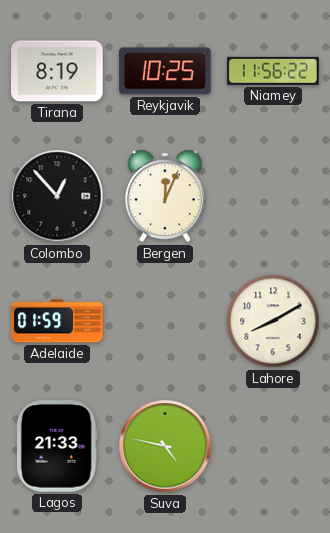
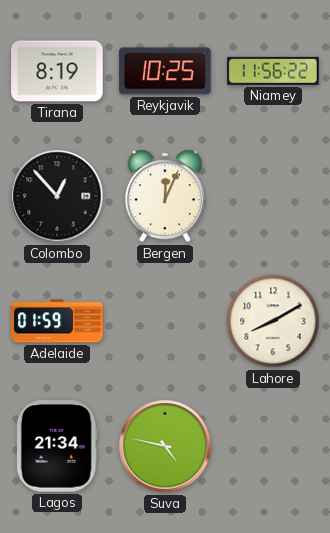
Lagos: 21:33 -> 21:34 (57, 446)
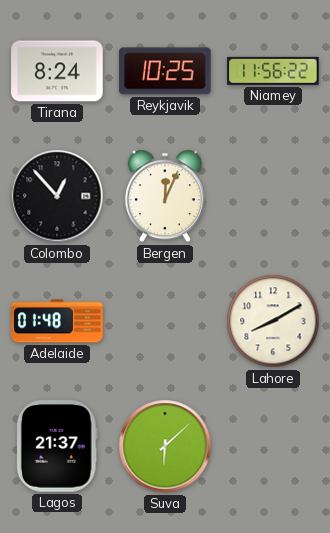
Tirana: 8:19 -> 8:24 (57, 71)
Adelaide: 01:59 -> 01:48 (57, 321)
Lagos: 21:34 -> 21:37 (57, 446)
Suva: 4:47 -> 6:08 (165, 446)
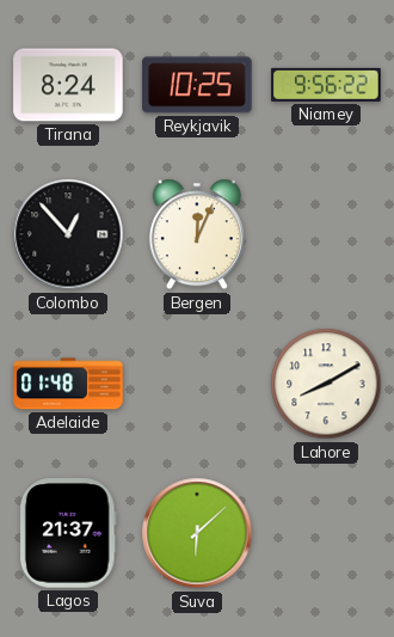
Niamey: 11:56 -> 9:56 (326, 85)
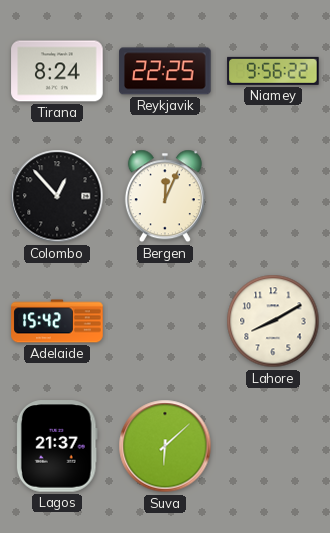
Reykjavik: 10:25 -> 22:25 (165, 71)
Adelaide: 01:48 -> 15:42 (57, 321)
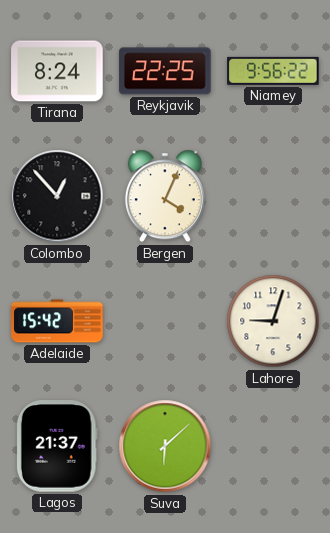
Bergen: 12:04 -> 4:04 (165, 196)
Lahore: 8:10 -> 9:03 (273, 321)
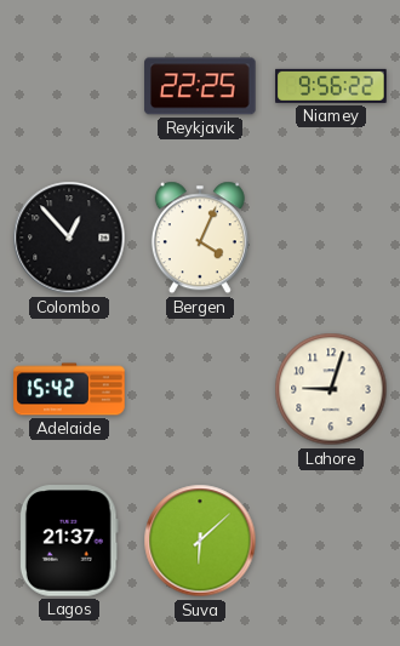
Tirana: 8:24 -> none (57, 71)
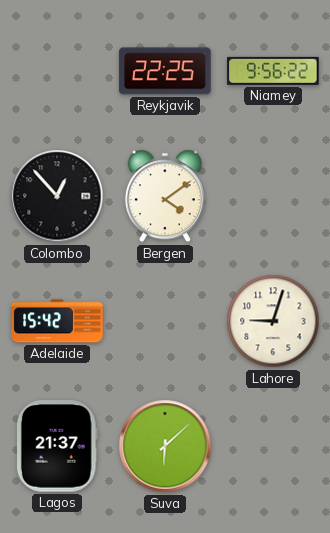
Bergen: 4:04 -> 4:09 (165, 196)
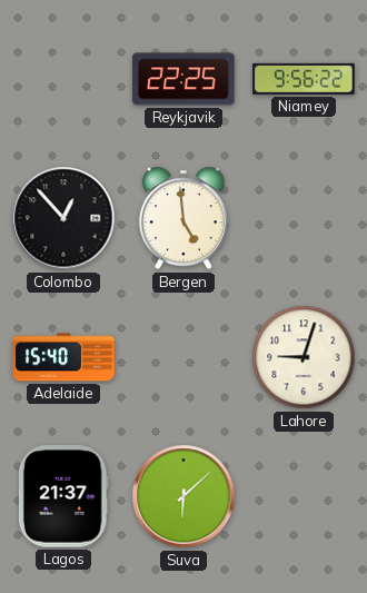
Bergen: 4:09 -> 4:59 (183, 218)
Adelaide: 15:42 -> 15:40 (63, 357)
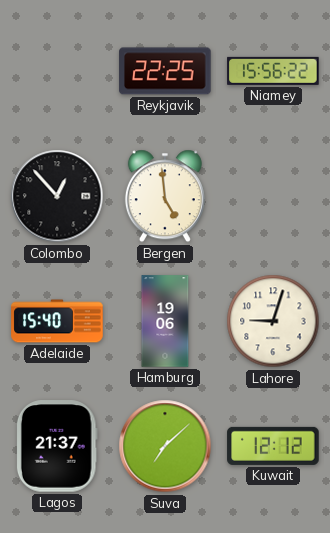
Niamey: 9:56 -> 15:56 (273, 71)
Hamburg: none -> 19:06 (165, 321)
Suva: 6:08 -> 7:08 (165, 446)
Kuwait: none -> 12:12 (273, 446)
